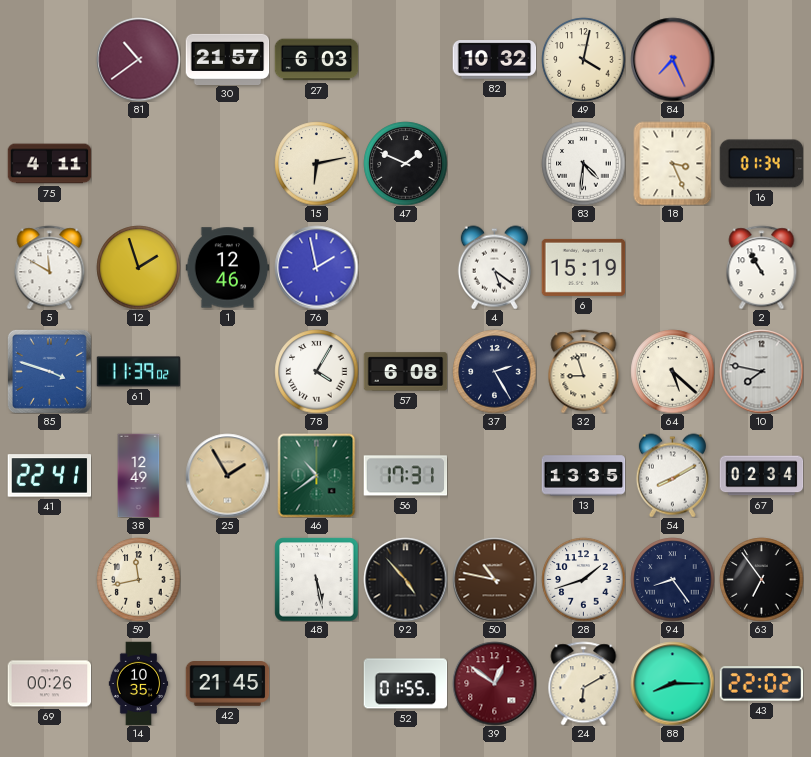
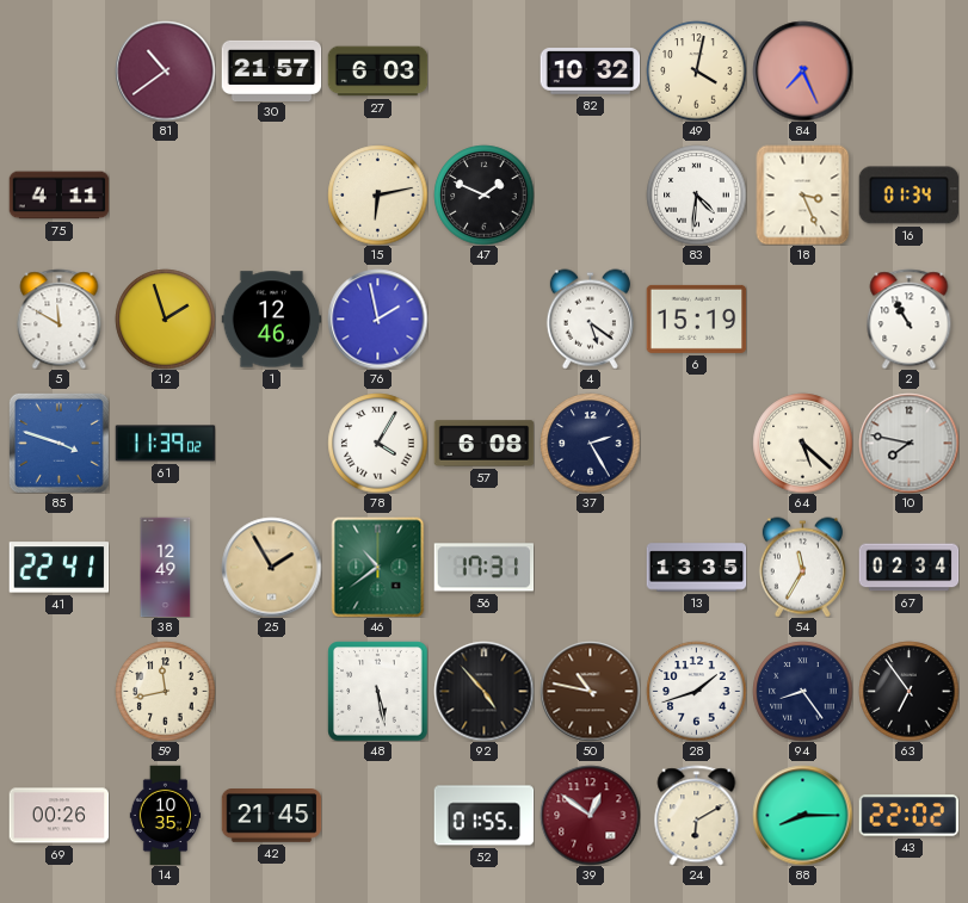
32: 8:57 -> none (584, 371)
54: 8:10 -> 11:35 (802, 567)
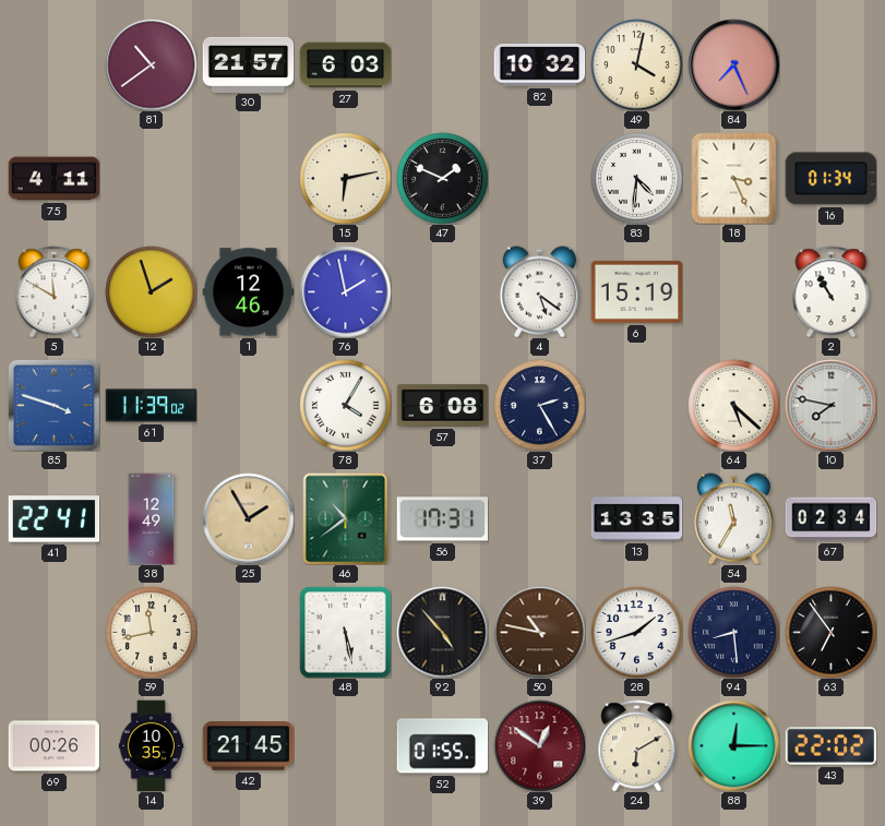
94: 8:24 -> 8:29 (733, 632)
88: 8:15 -> 12:15 (733, 745)
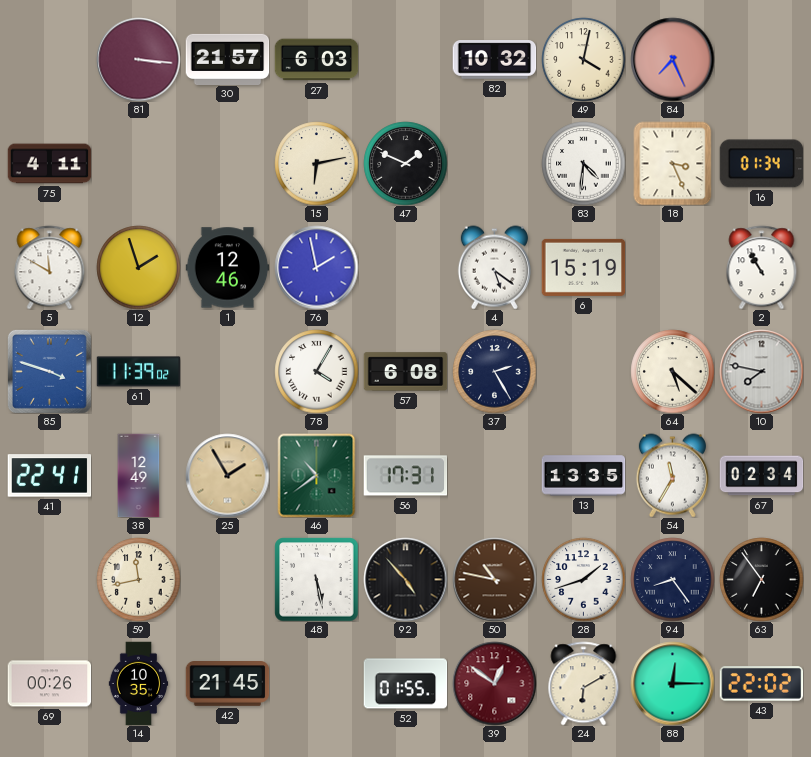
81: 10:39 -> 3:16 (138, 59)
94: 8:29 -> 8:24 (672, 579)
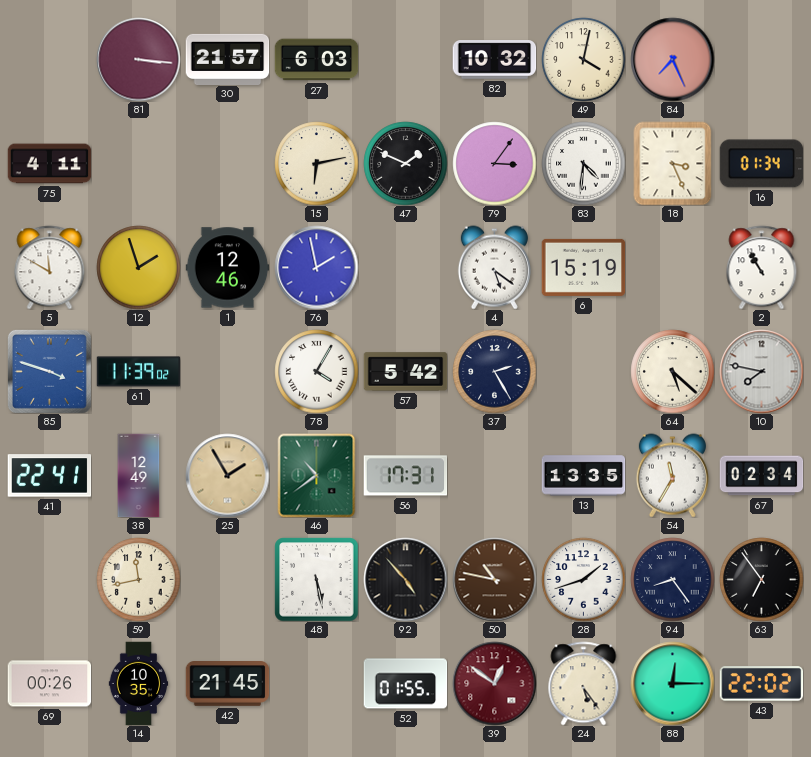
79: none -> 3:06 (494, 163)
57: 6:08 -> 5:42 (405, 372)
24: 6:10 -> 5:24 (584, 683)
